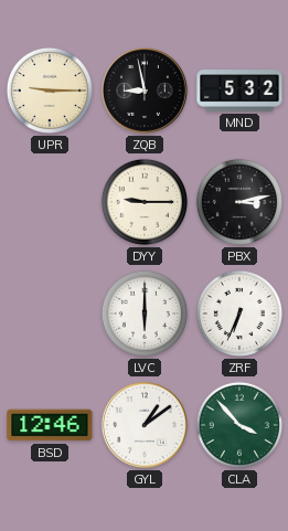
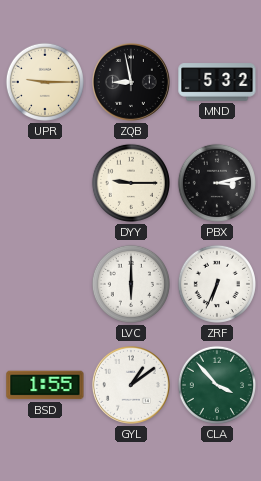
BSD: 12:46 -> 1:55 (45, 385)
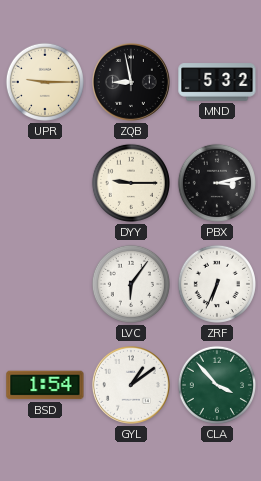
LVC: 6:00 -> 6:06 (131, 284)
BSD: 1:55 -> 1:54 (45, 385)
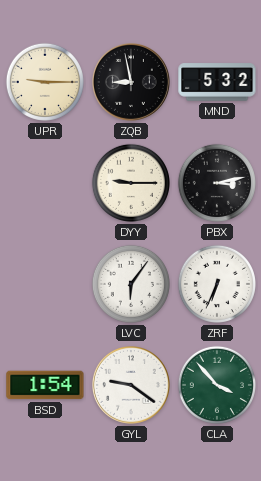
GYL: 1:09 -> 9:21 (132, 386)
